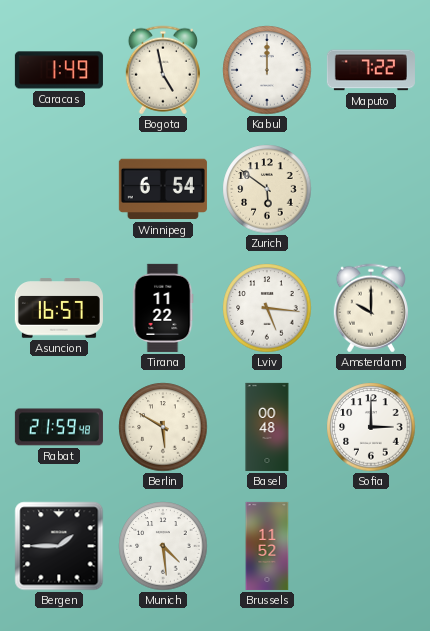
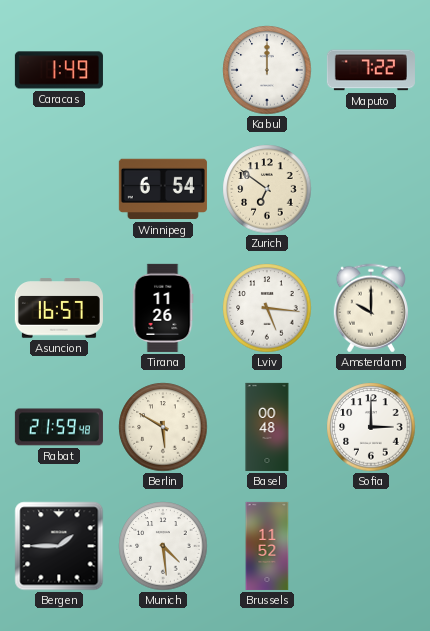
Bogota: 4:58 -> none (163, 70)
Zurich: 5:51 -> 6:51 (267, 189)
Tirana: 11:22 -> 11:26 (163, 308)
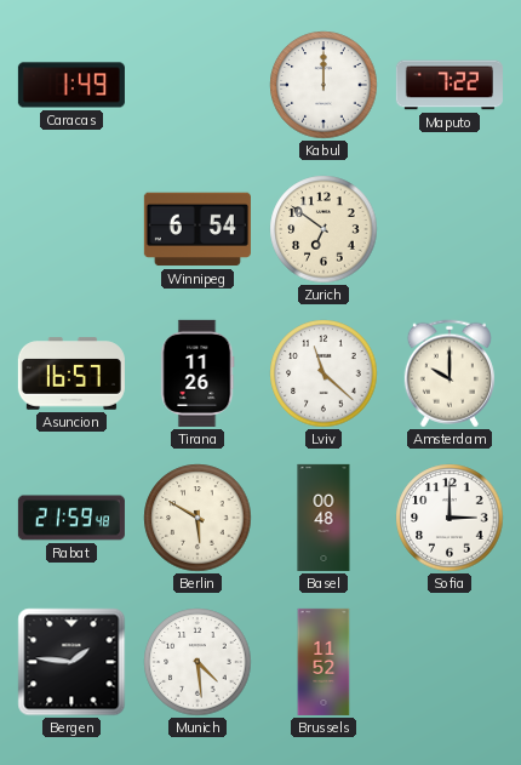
Lviv: 5:16 -> 11:22 (324, 373)
Bergen: 1:45 -> 1:46 (71, 662)
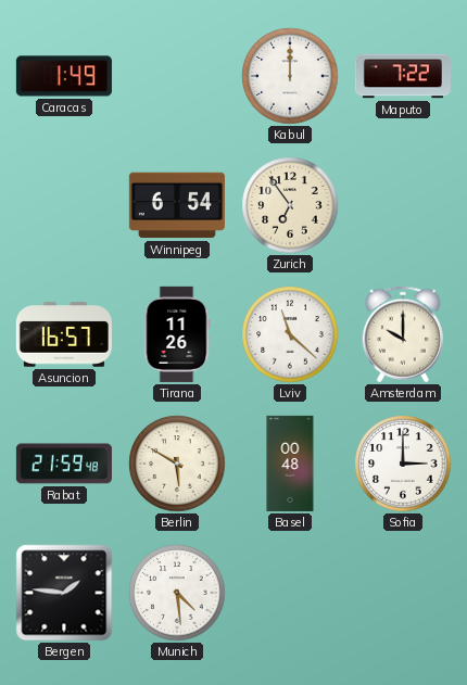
Zurich: 6:51 -> 6:54 (290, 205)
Brussels: 11:52 -> none (324, 662)
